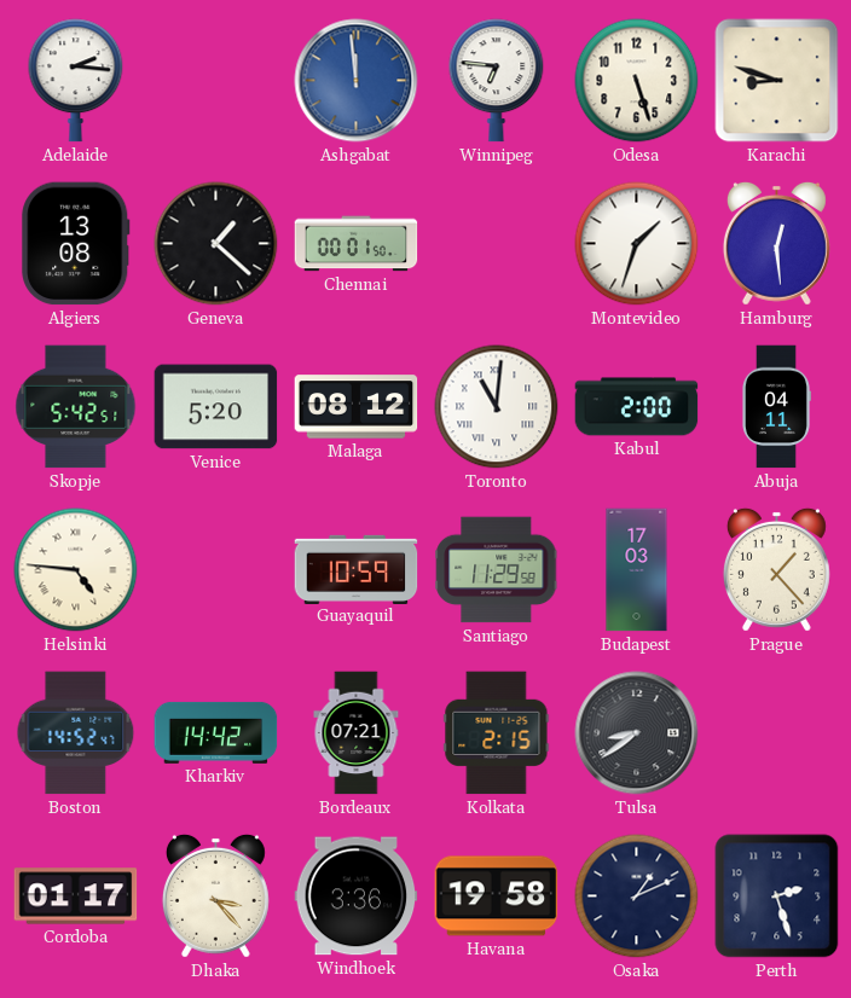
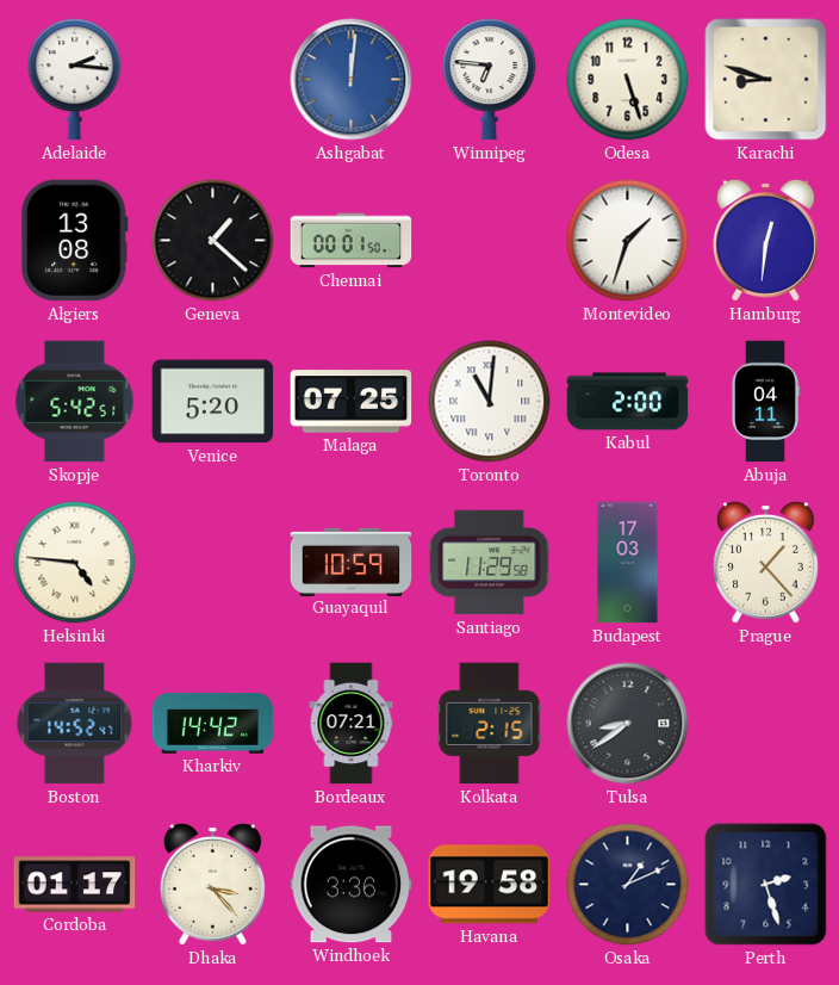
Ashgabat: 11:59 -> 12:01 (352, 80)
Hamburg: 12:29 -> 12:31 (765, 240)
Malaga: 08:12 -> 07:25 (352, 402)
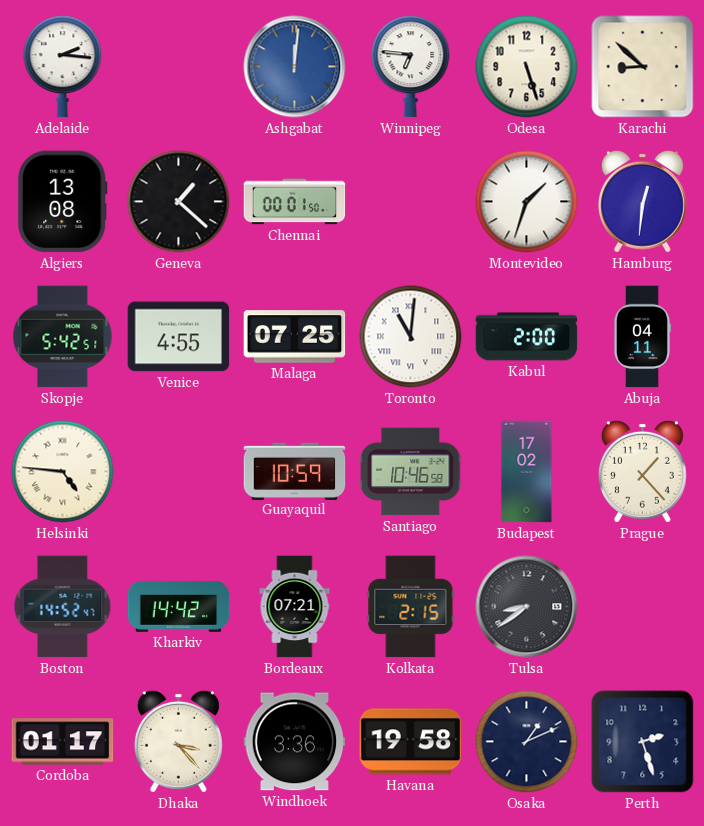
Karachi: 8:48 -> 8:52 (643, 67)
Venice: 5:20 -> 4:55 (179, 337)
Santiago: 11:29 -> 10:46 (411, 472)
Budapest: 17:03 -> 17:02 (527, 472)
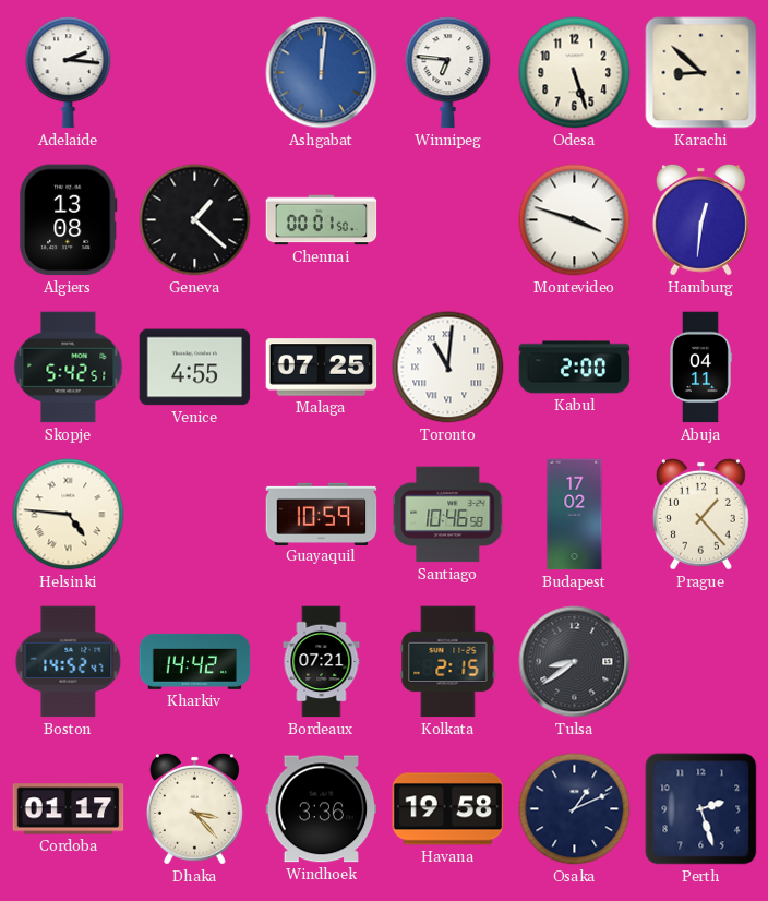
Montevideo: 1:33 -> 3:48 (575, 220)
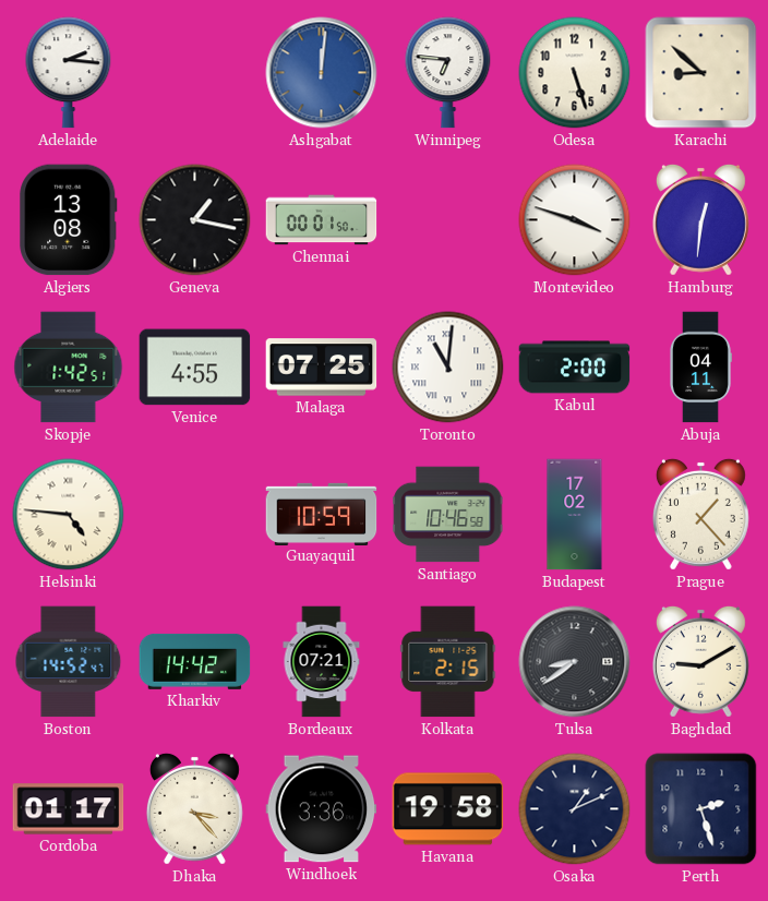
Geneva: 1:22 -> 1:17 (195, 220)
Skopje: 5:42 -> 1:42 (69, 368)
Baghdad: none -> 9:10 (700, 661)
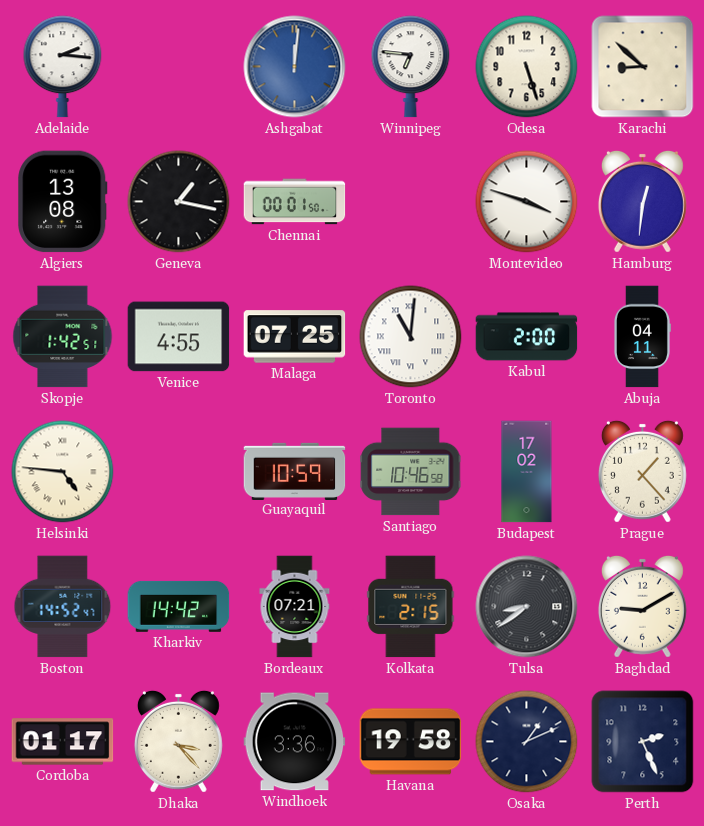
Perth: 2:27 -> 2:26 (643, 742)
